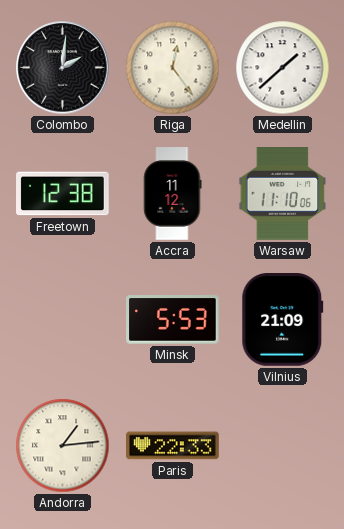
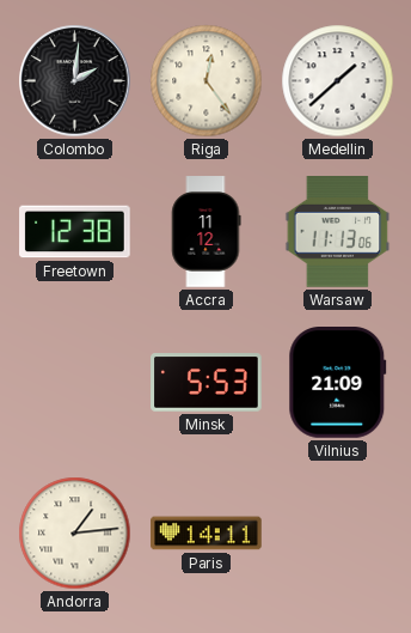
Warsaw: 11:10 -> 11:13 (338, 232)
Paris: 22:33 -> 14:11 (207, 534)
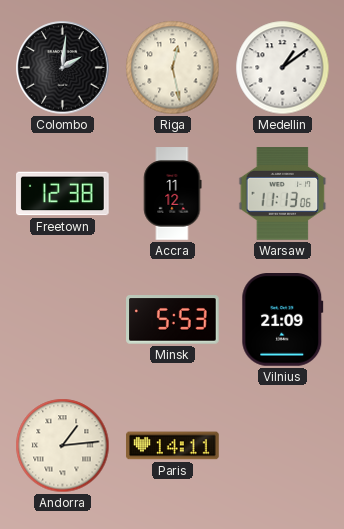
Riga: 12:24 -> 12:28 (173, 68)
Medellin: 1:38 -> 1:09 (283, 68)
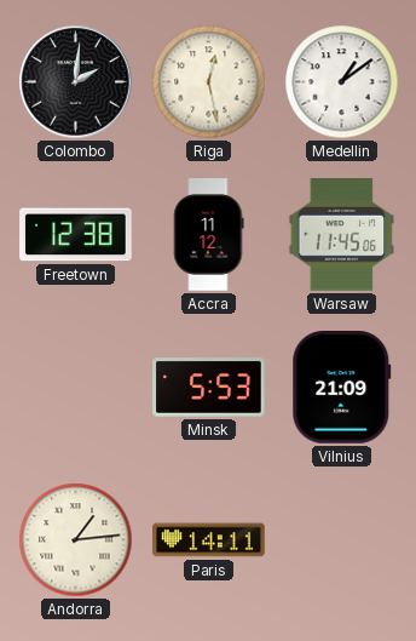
Warsaw: 11:13 -> 11:45 (342, 235)
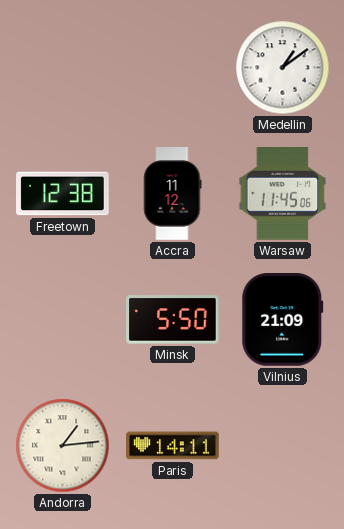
Colombo: 2:01 -> none (76, 82)
Riga: 12:28 -> none (209, 82)
Minsk: 5:53 -> 5:50 (173, 320)
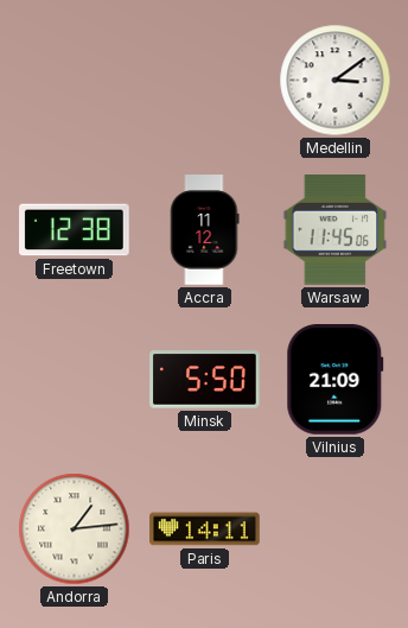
Medellin: 1:09 -> 3:09 (336, 81)
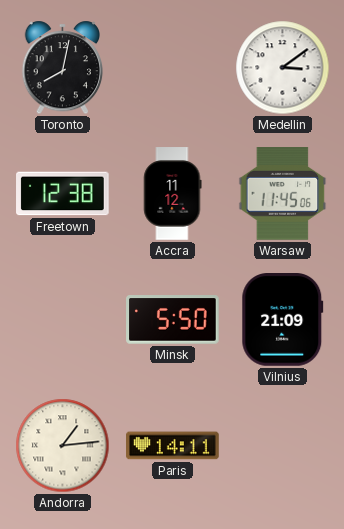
Toronto: none -> 8:02 (63, 68)
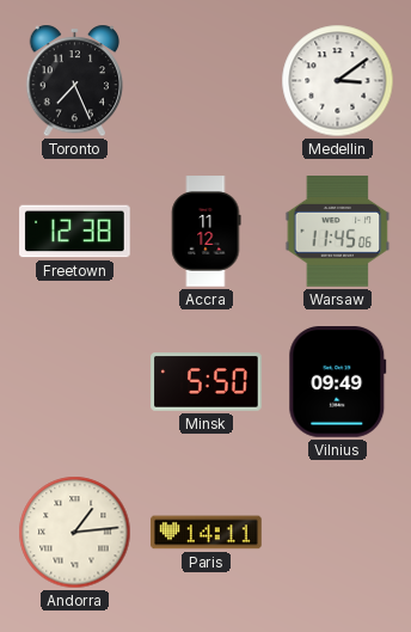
Toronto: 8:02 -> 7:26 (75, 81)
Vilnius: 21:09 -> 09:49 (338, 382)
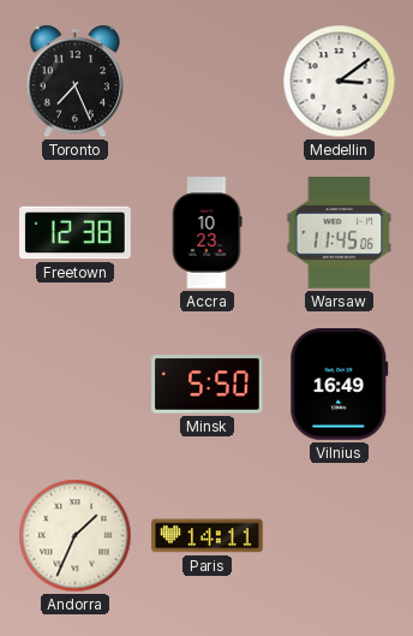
Accra: 11:12 -> 10:23 (208, 233)
Vilnius: 09:49 -> 16:49 (340, 385)
Andorra: 1:14 -> 1:34 (76, 536)
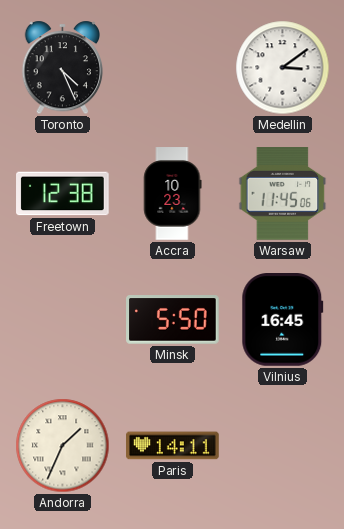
Toronto: 7:26 -> 4:26 (63, 68)
Vilnius: 16:49 -> 16:45 (283, 320)
